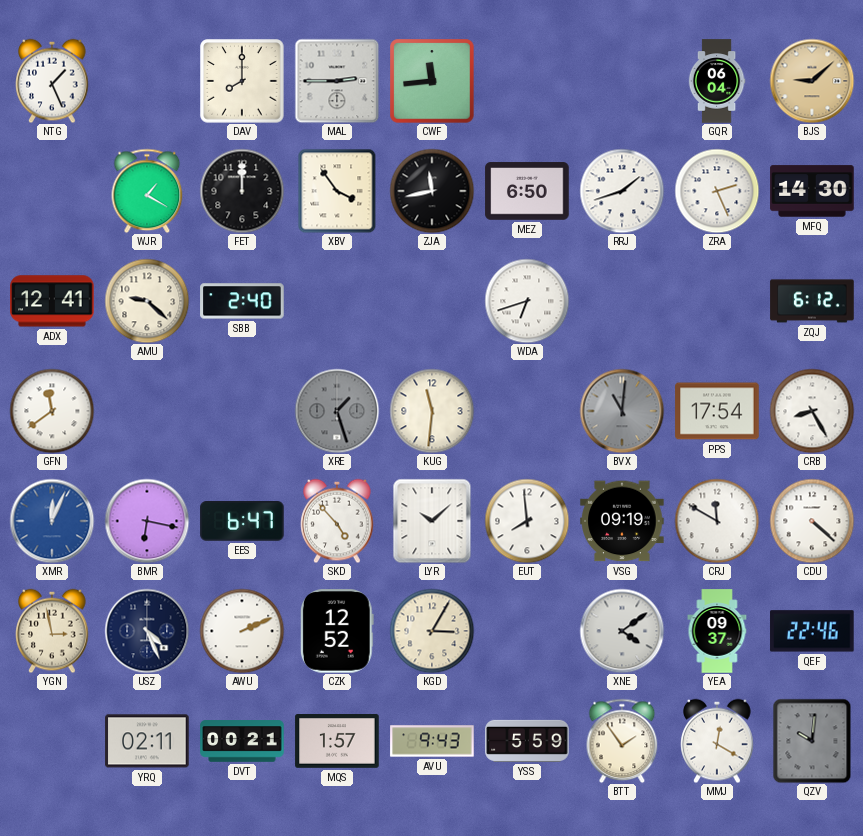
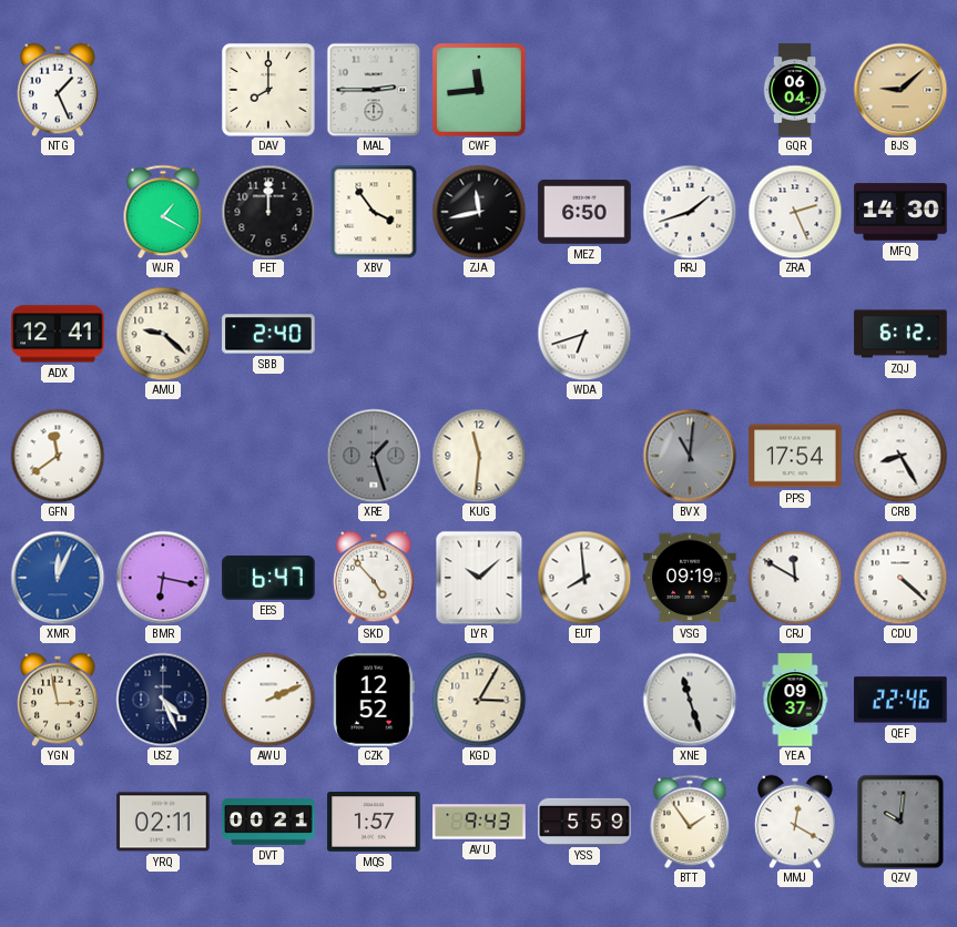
XNE: 4:09 -> 11:27 (690, 700)
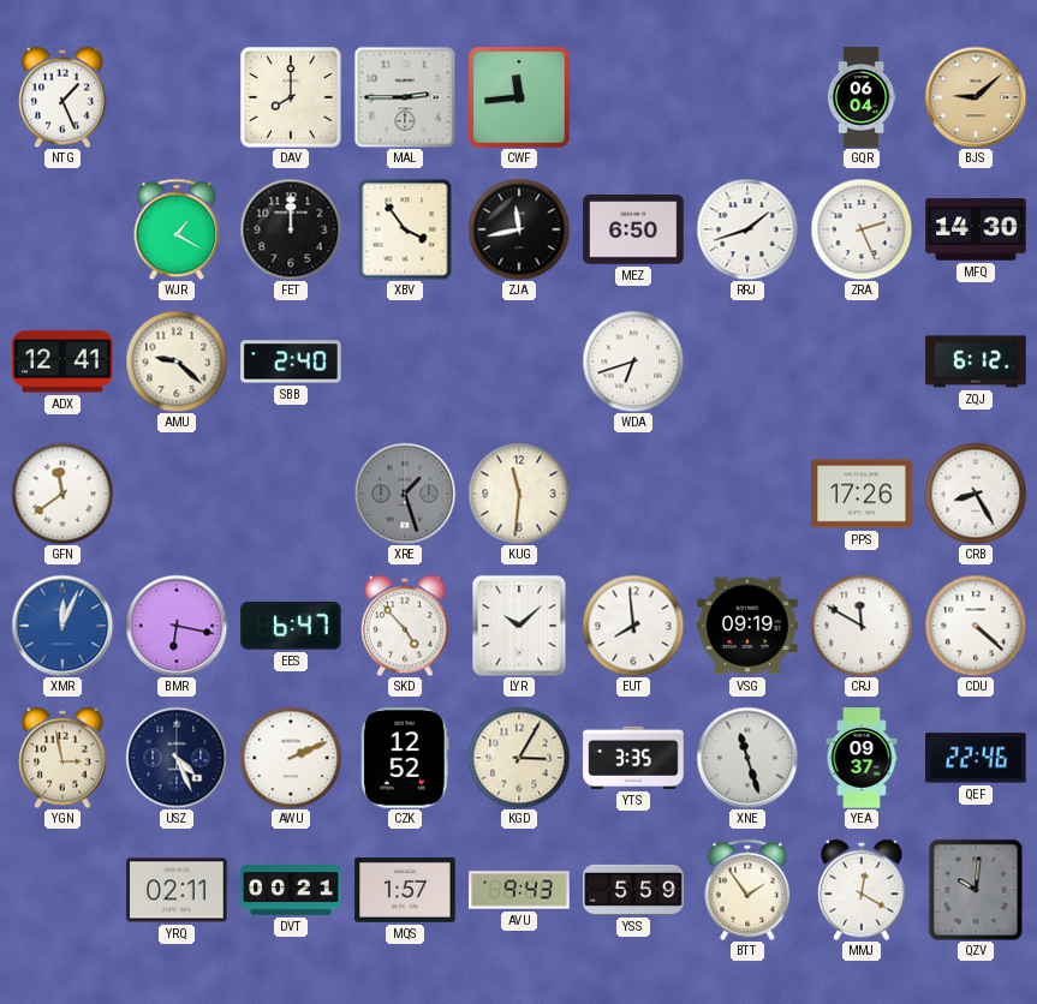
BVX: 11:01 -> none (690, 456)
PPS: 17:54 -> 17:26 (862, 494)
YTS: none -> 3:35 (633, 758)
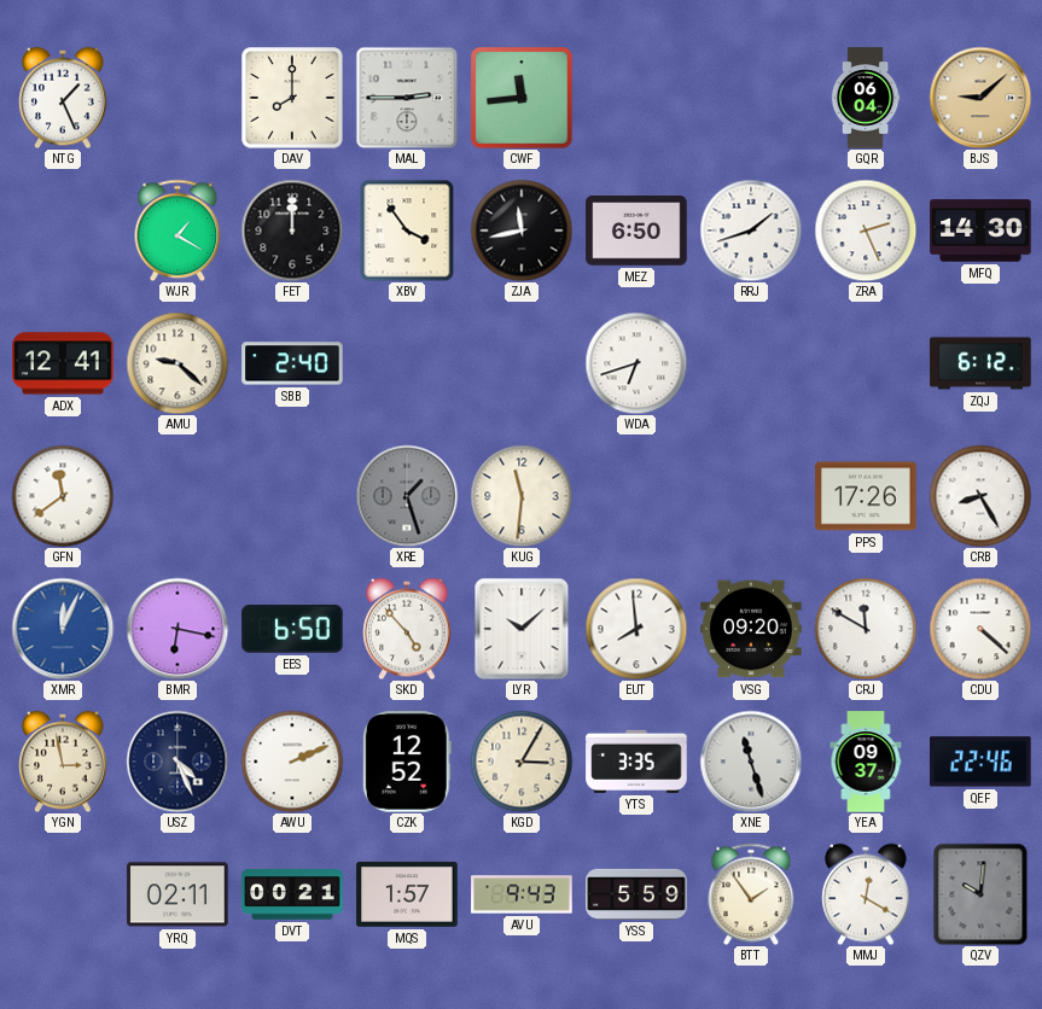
EES: 6:47 -> 6:50 (292, 630)
VSG: 09:19 -> 09:20 (751, 629)
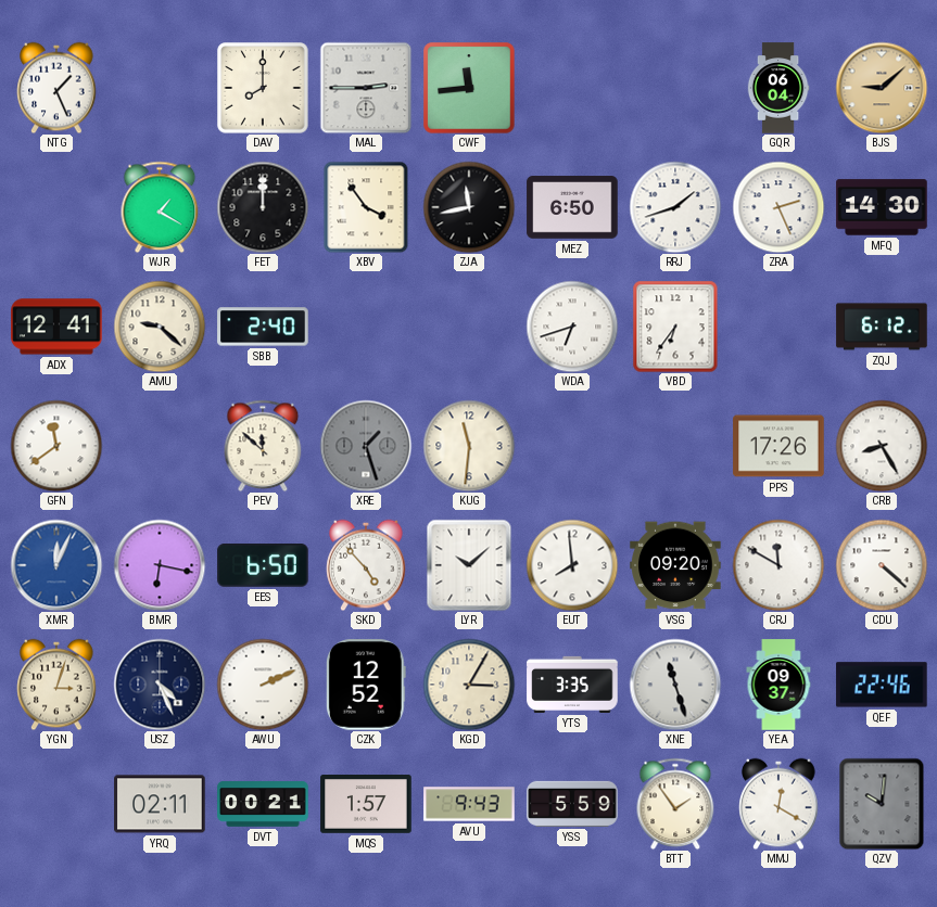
VBD: none -> 6:36 (675, 327)
PEV: none -> 11:52 (263, 446)
YGN: 2:58 -> 3:03 (56, 685)
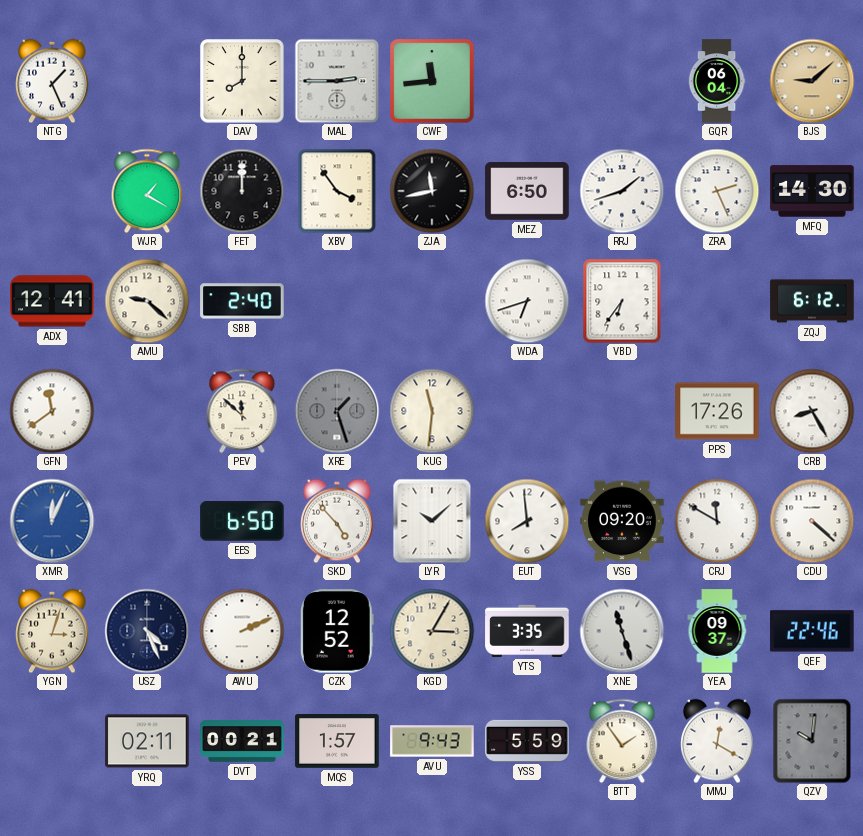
BMR: 6:17 -> none (160, 565)
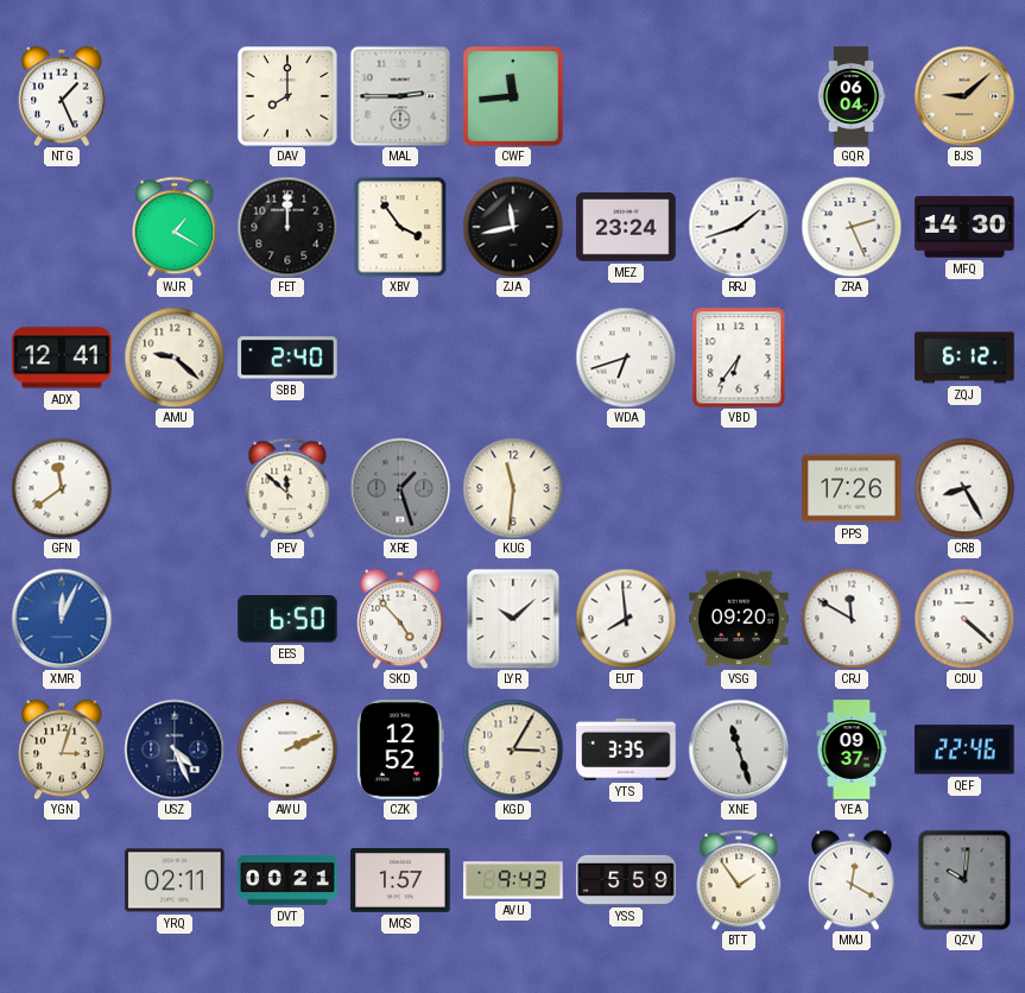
MEZ: 6:50 -> 23:24 (626, 227)
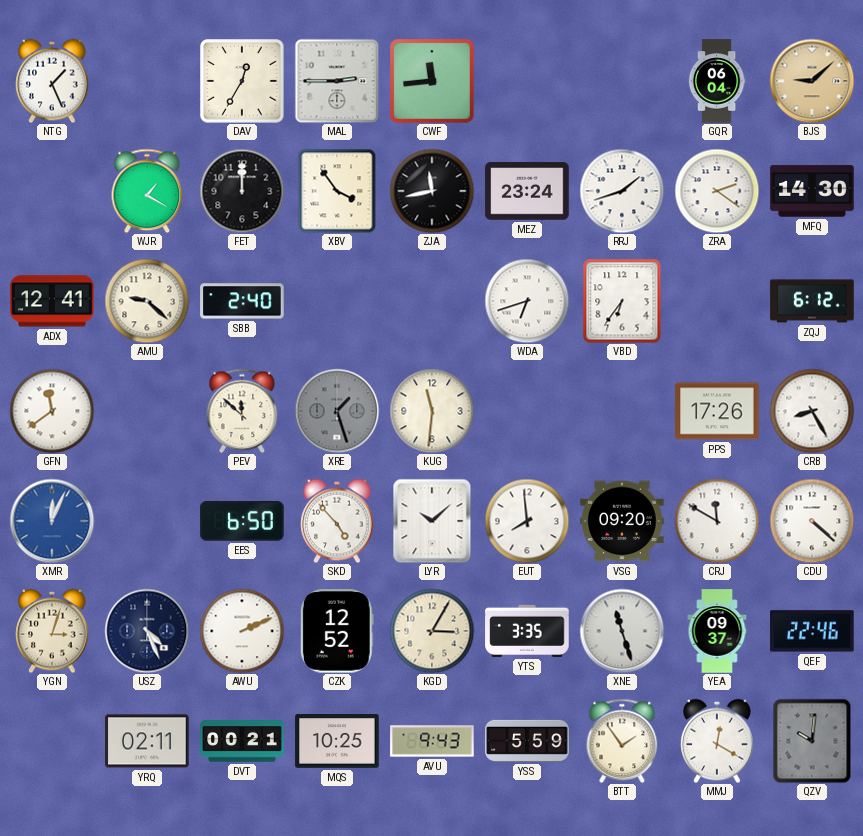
DAV: 8:00 -> 12:35 (242, 81)
ZRA: 2:26 -> 2:21 (717, 191)
MQS: 1:57 -> 10:25 (337, 742)
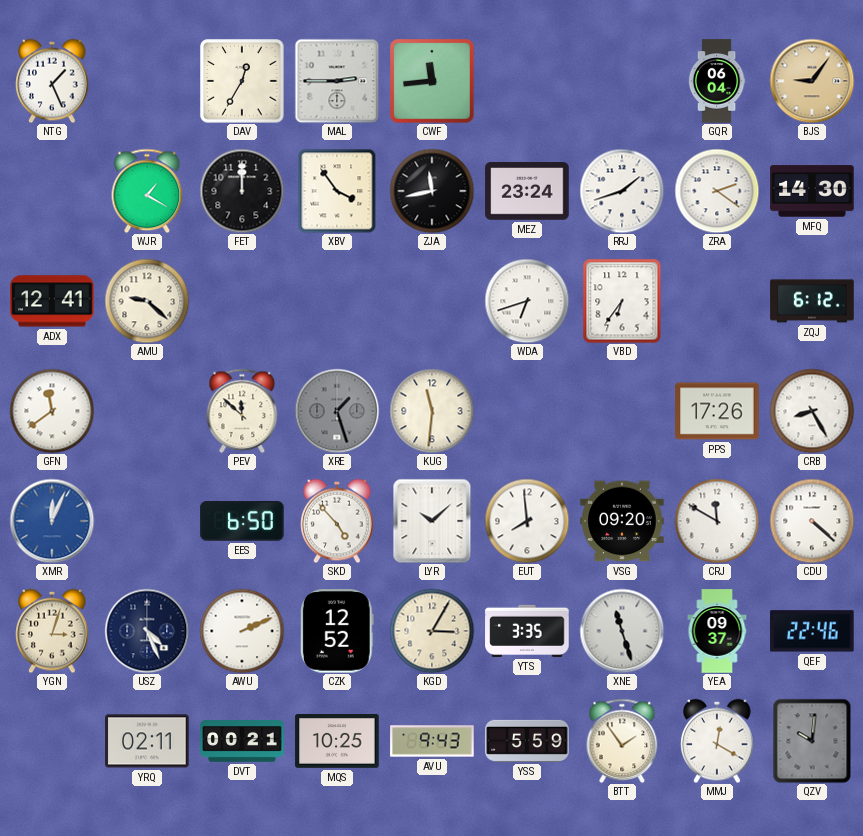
BJS: 9:08 -> 9:06 (812, 81)
SBB: 2:40 -> none (242, 301)
